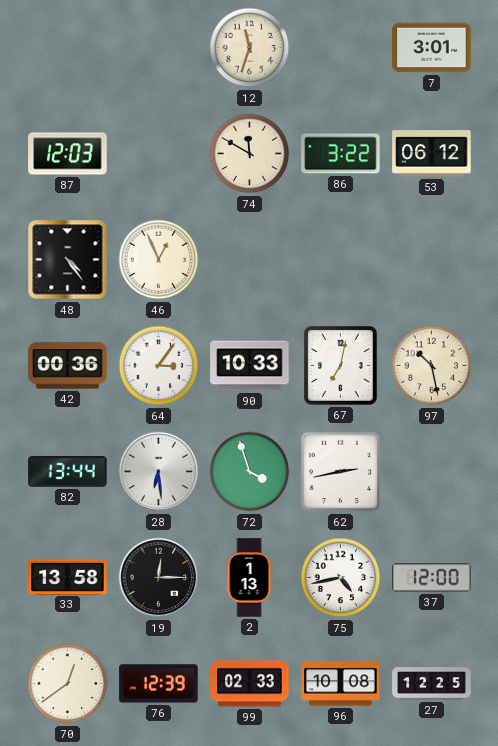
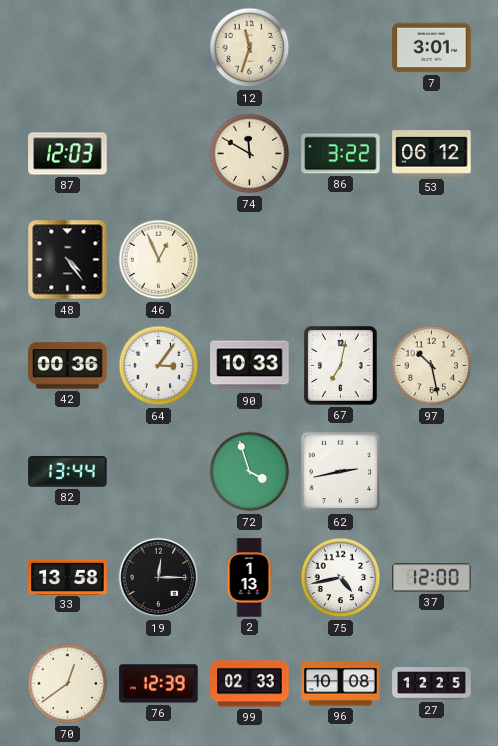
28: 6:29 -> none (159, 472)
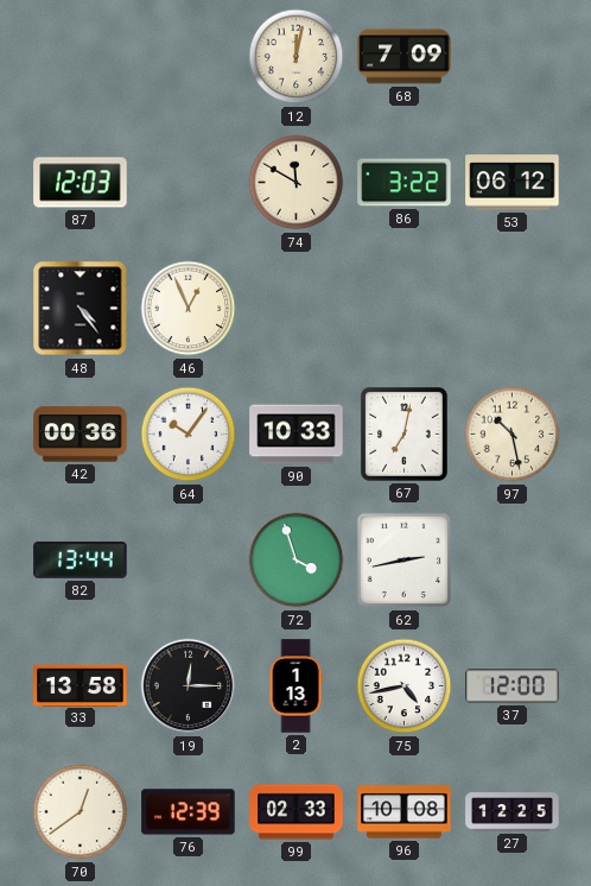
12: 11:33 -> 12:02 (297, 57)
68: none -> 7:09 (405, 57)
7: 3:01 -> none (432, 48)
64: 3:06 -> 10:06 (189, 435)
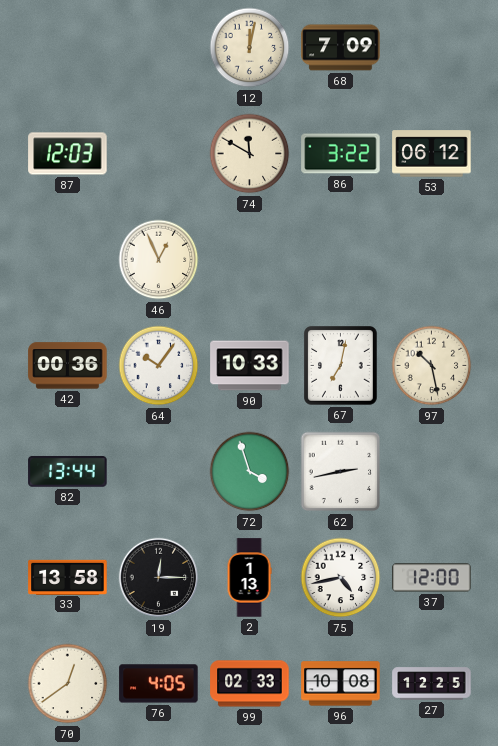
48: 4:24 -> none (81, 309)
76: 12:39 -> 4:05 (159, 684)
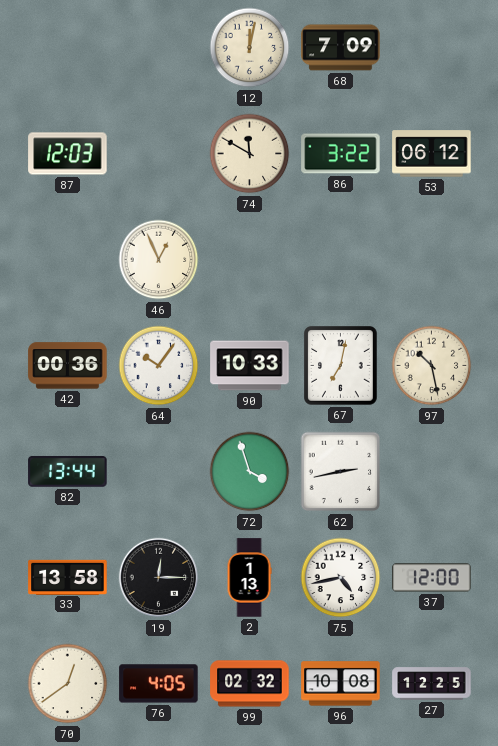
99: 02:33 -> 02:32 (250, 684)
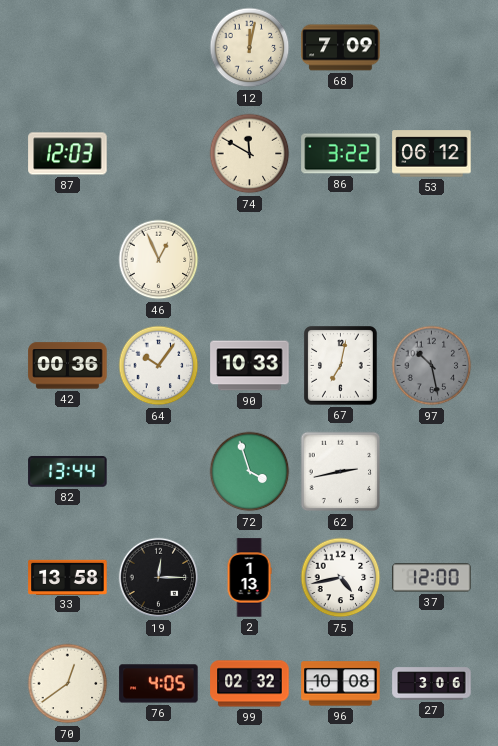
97 dial: cream -> grey (432, 366)
27: 12:25 -> 3:06 (432, 684)
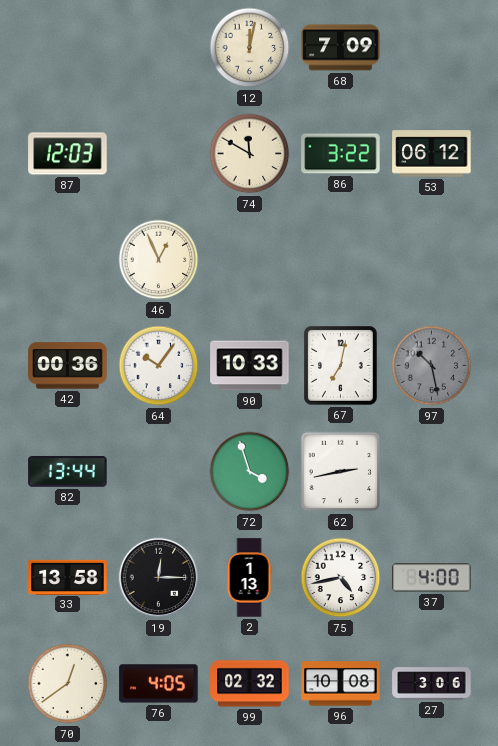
37: 12:00 -> 4:00 (432, 578)
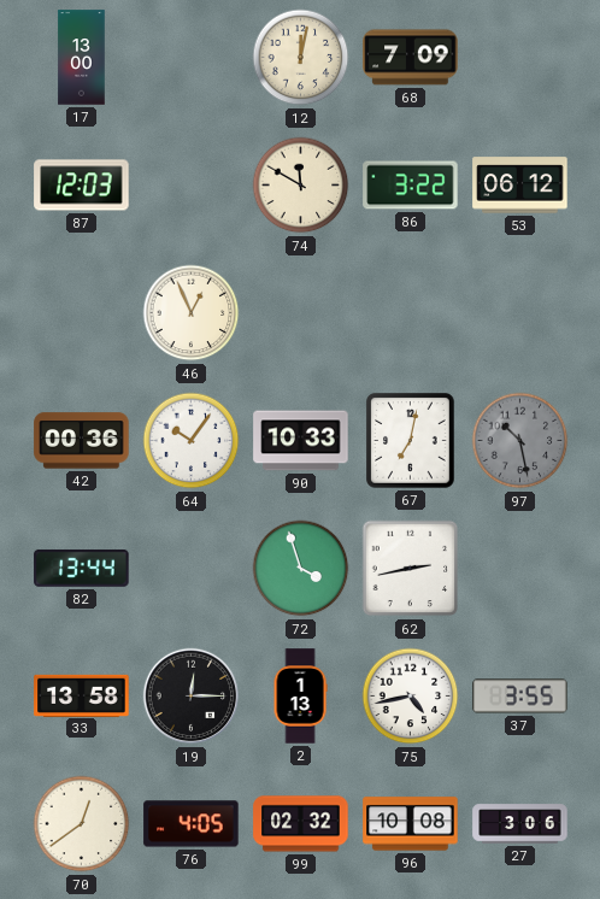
17: none -> 13:00 (82, 58)
37: 4:00 -> 3:55 (520, 697)
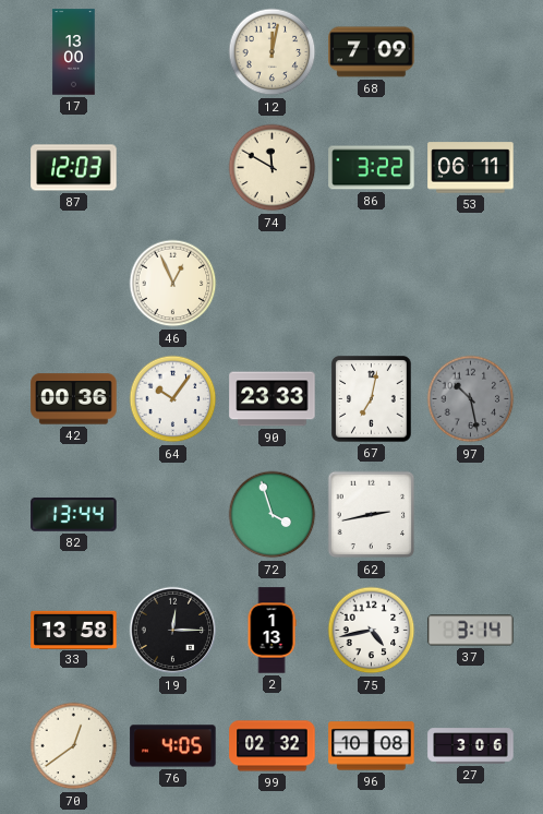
53: 06:12 -> 06:11 (471, 168)
90: 10:33 -> 23:33 (273, 399)
37: 3:55 -> 3:14 (471, 631)
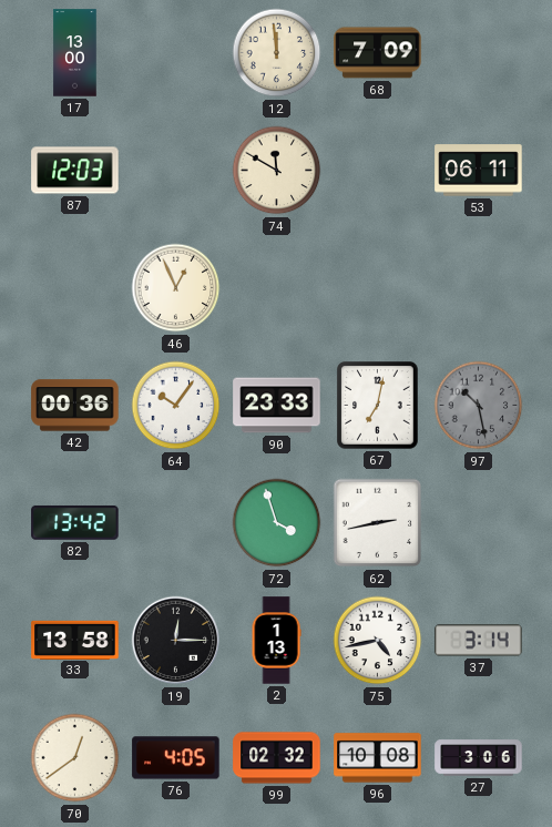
12: 12:02 -> 11:59 (277, 53)
86: 3:22 -> none (372, 168)
82: 13:44 -> 13:42 (75, 522)
